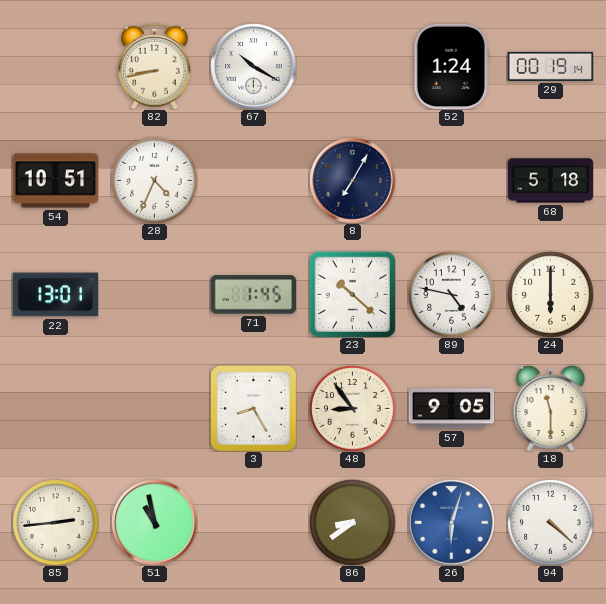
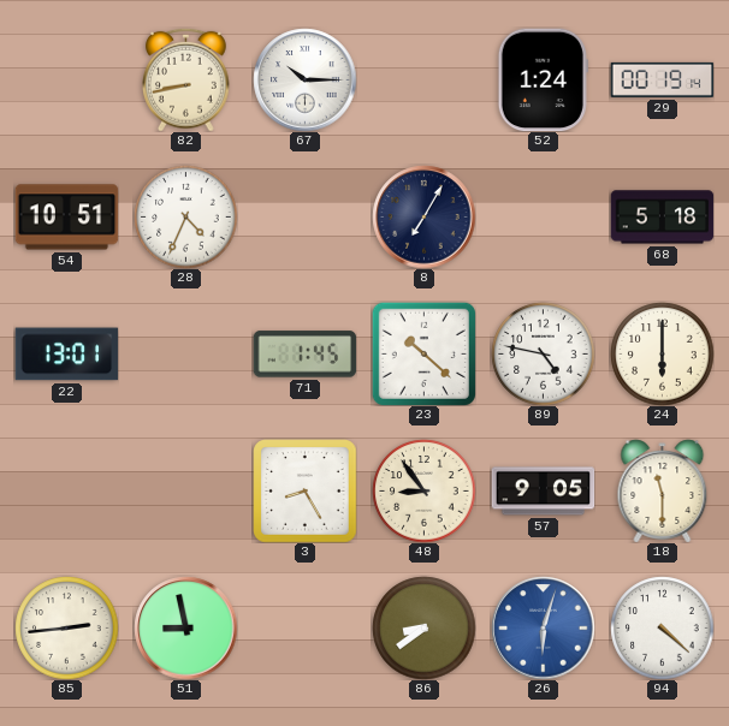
67: 10:20 -> 10:15 (304, 79)
51: 10:58 -> 8:58 (185, 627)
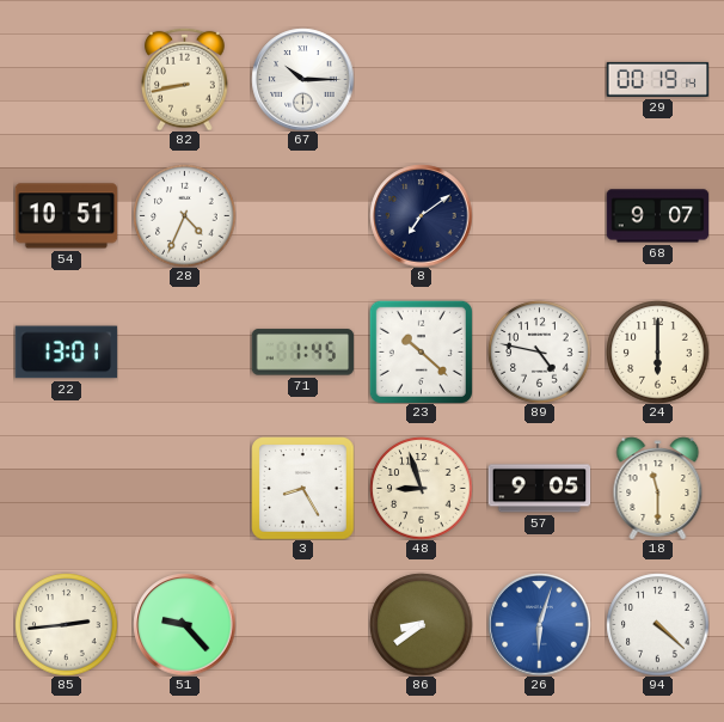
52: 1:24 -> none (543, 79)
8: 7:05 -> 7:09 (421, 215)
68: 5:18 -> 9:07 (657, 216)
48: 8:54 -> 8:57 (421, 488)
51: 8:58 -> 9:23 (184, 624)
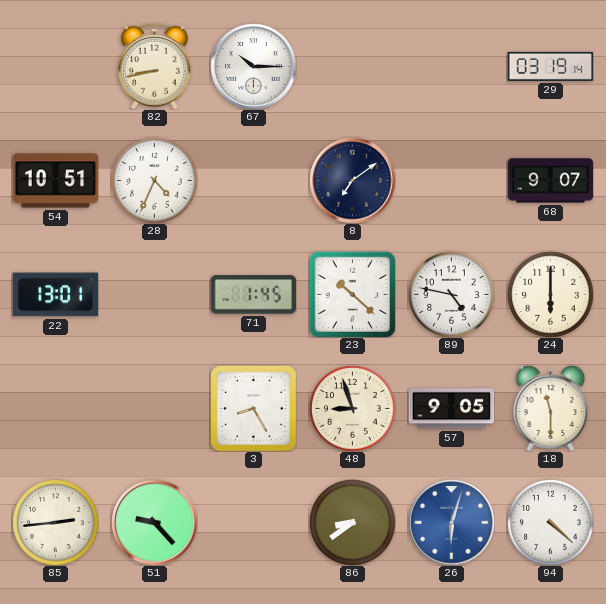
29: 00:19 -> 03:19 (550, 66)
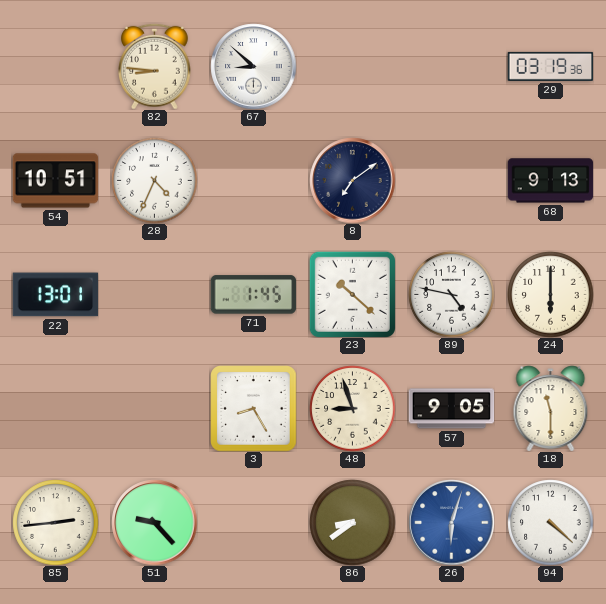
82: 8:43 -> 8:46 (155, 66)
67: 10:15 -> 8:52 (253, 66)
29: 03:19:14 -> 03:19:36 (550, 66)
68: 9:07 -> 9:13 (550, 181)
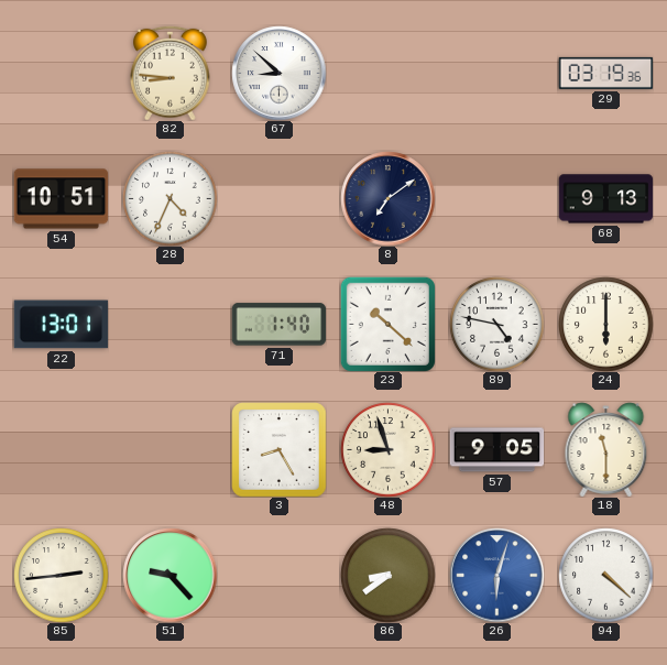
71: 1:45 -> 1:40 (278, 325)
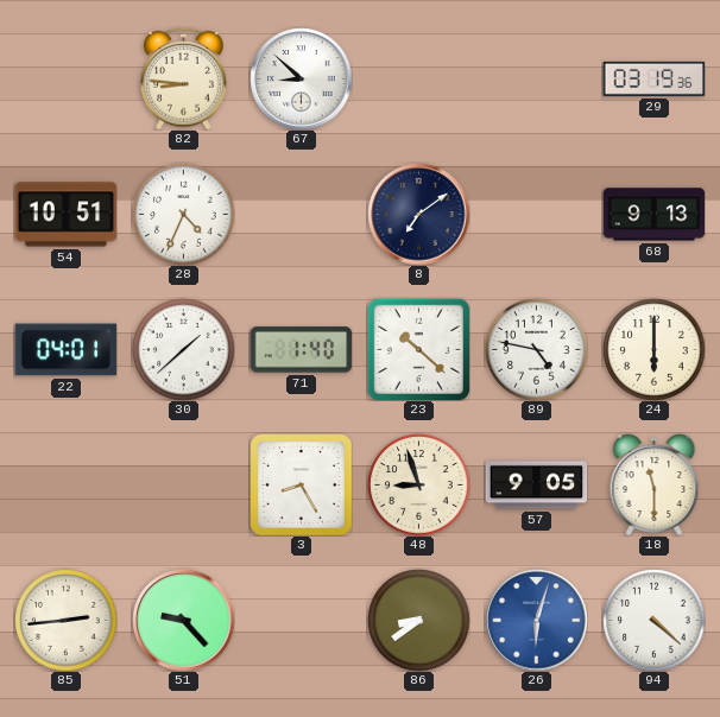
22: 13:01 -> 04:01 (65, 350)
30: none -> 1:38 (183, 349)
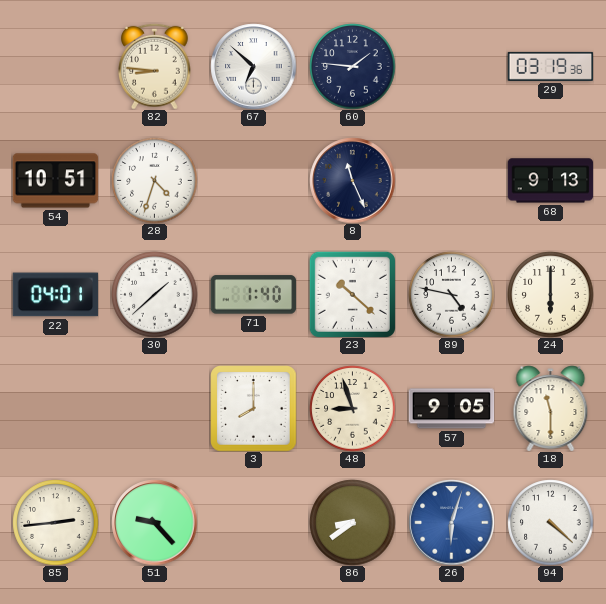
67: 8:52 -> 6:52 (253, 66)
60: none -> 1:46 (352, 66)
28: 4:34 -> 4:33 (154, 180)
8: 7:09 -> 11:26 (352, 180)
3: 8:25 -> 8:00 (253, 408)
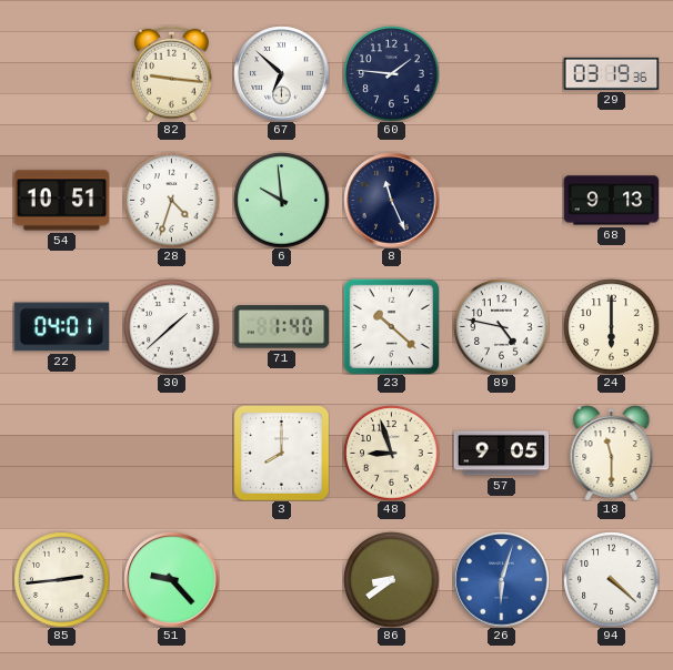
82: 8:46 -> 9:16 (172, 73)
6: none -> 9:59 (281, 200)
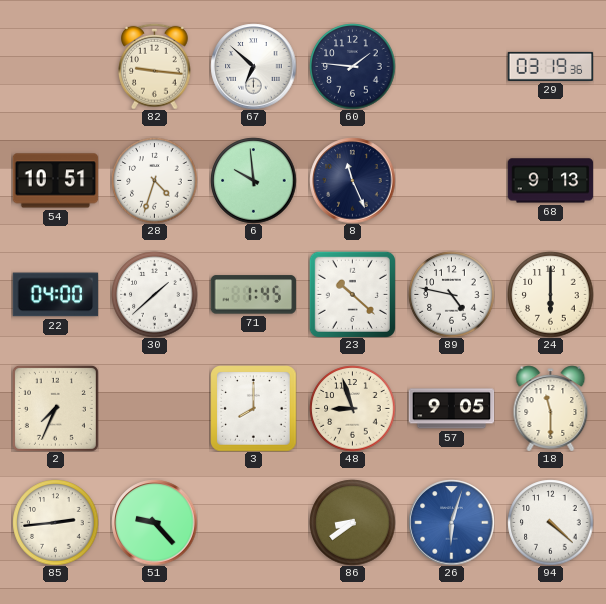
22: 04:01 -> 04:00 (55, 295)
71: 1:40 -> 1:45 (253, 295)
2: none -> 7:34 (55, 408)
